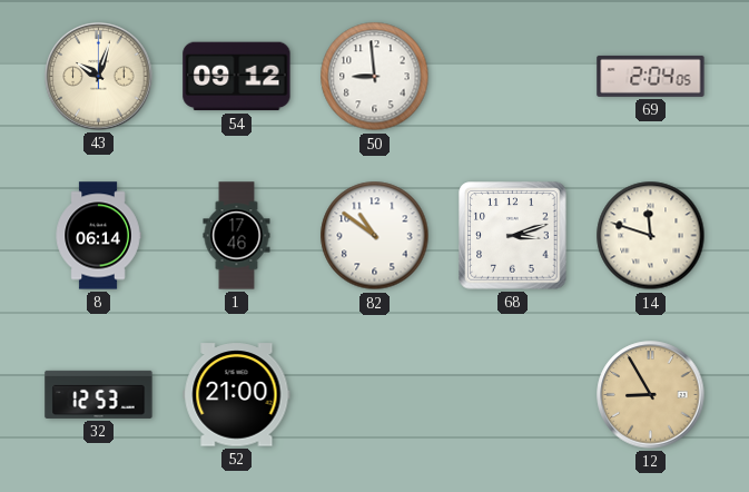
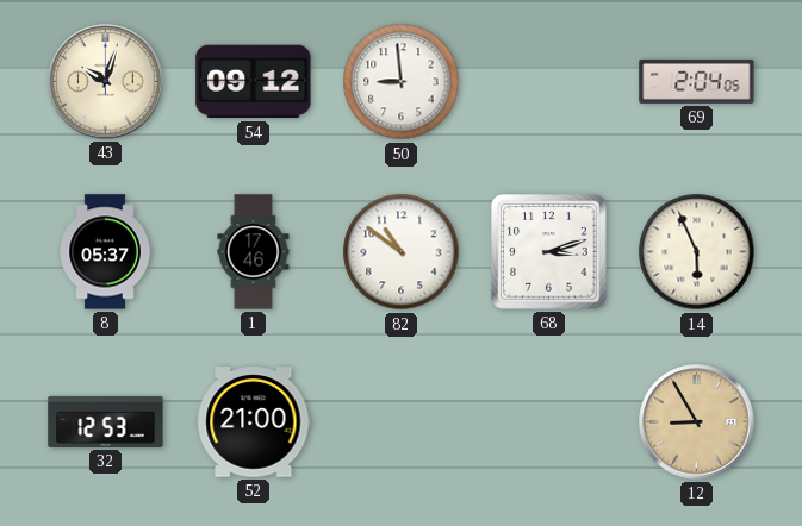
8: 06:14 -> 05:37 (105, 252)
14: 11:48 -> 5:56 (697, 252)
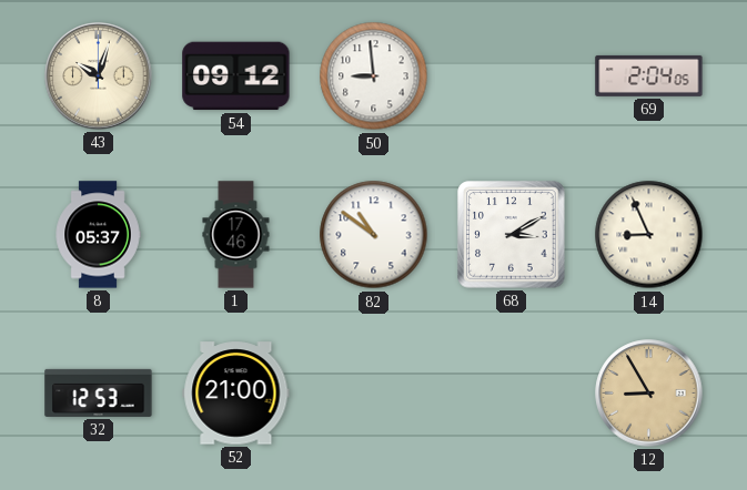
68: 3:12 -> 3:10 (512, 235)
14: 5:56 -> 8:56 (649, 235)
